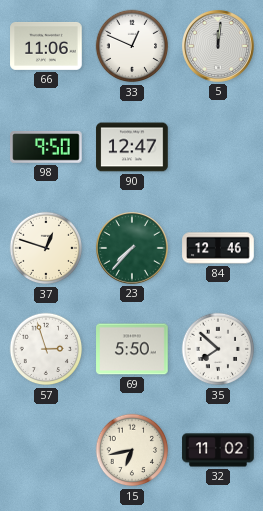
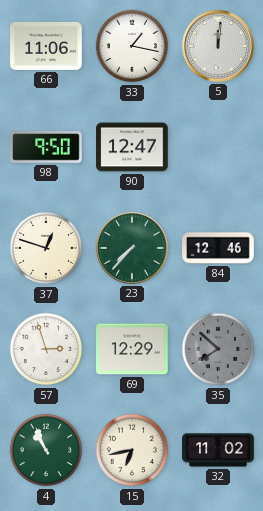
33: 12:49 -> 1:17 (132, 46)
69: 5:50 -> 12:29 (132, 349)
35 dial: white -> grey (218, 349)
4: none -> 10:56 (46, 450)
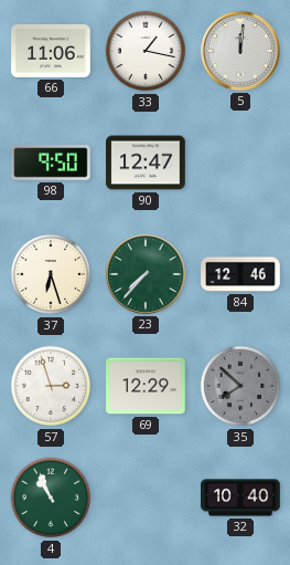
37: 12:48 -> 6:27 (51, 274)
15: 6:43 -> none (132, 450)
32: 11:02 -> 10:40 (240, 498)
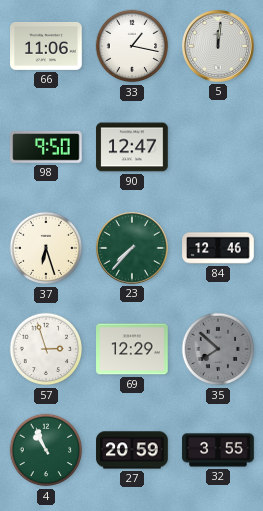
27: none -> 20:59 (132, 450)
32: 10:40 -> 3:55 (218, 450)
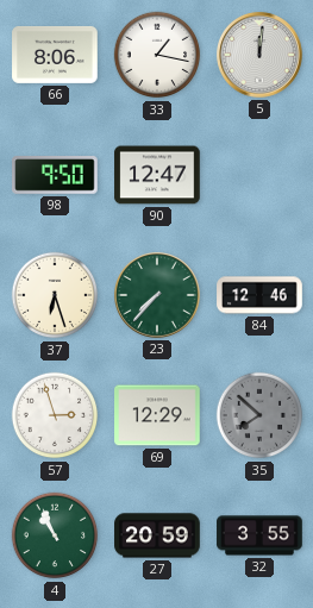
66: 11:06 -> 8:06 (55, 55)
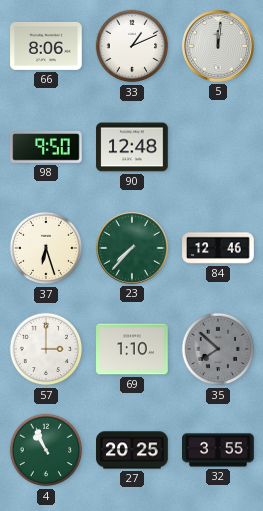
33: 1:17 -> 1:11 (132, 46)
90: 12:47 -> 12:48 (132, 147)
57: 2:57 -> 3:00 (46, 349)
69: 12:29 -> 1:10 (132, 349)
27: 20:59 -> 20:25 (132, 450)
